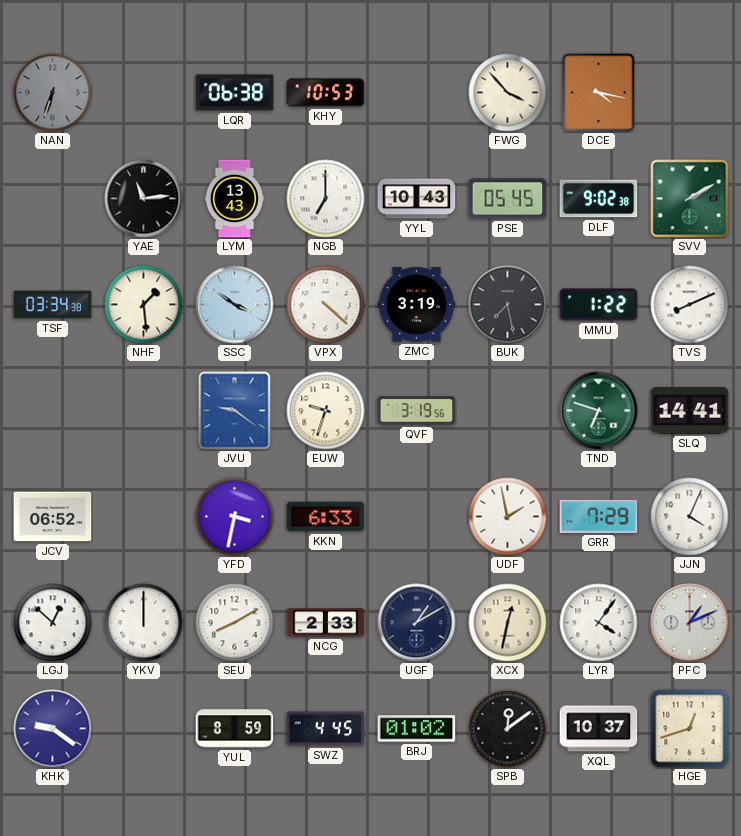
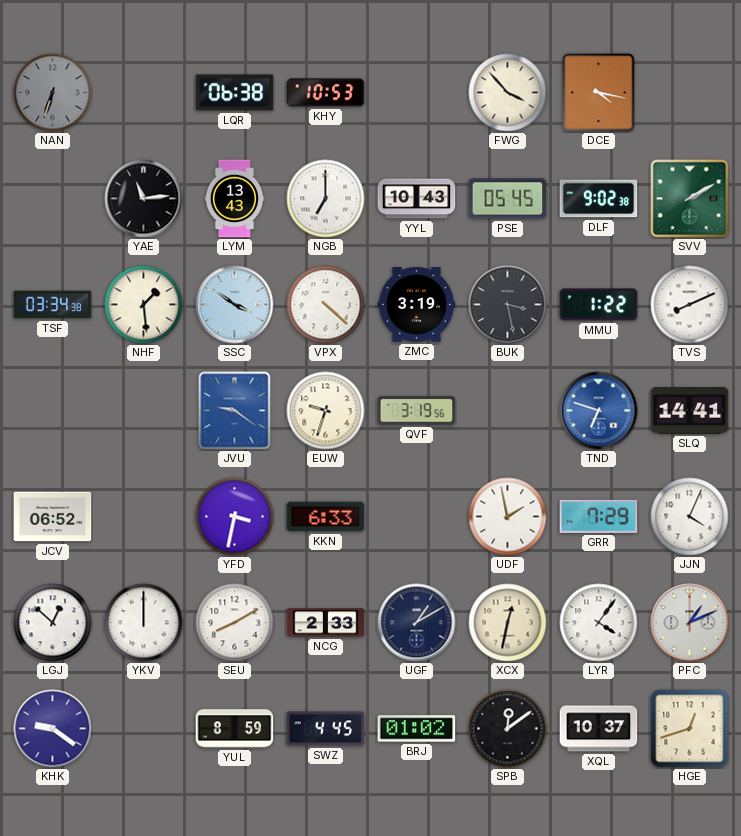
BUK: 7:28 -> 3:28 (508, 305)
TND dial: green -> blue (599, 411)
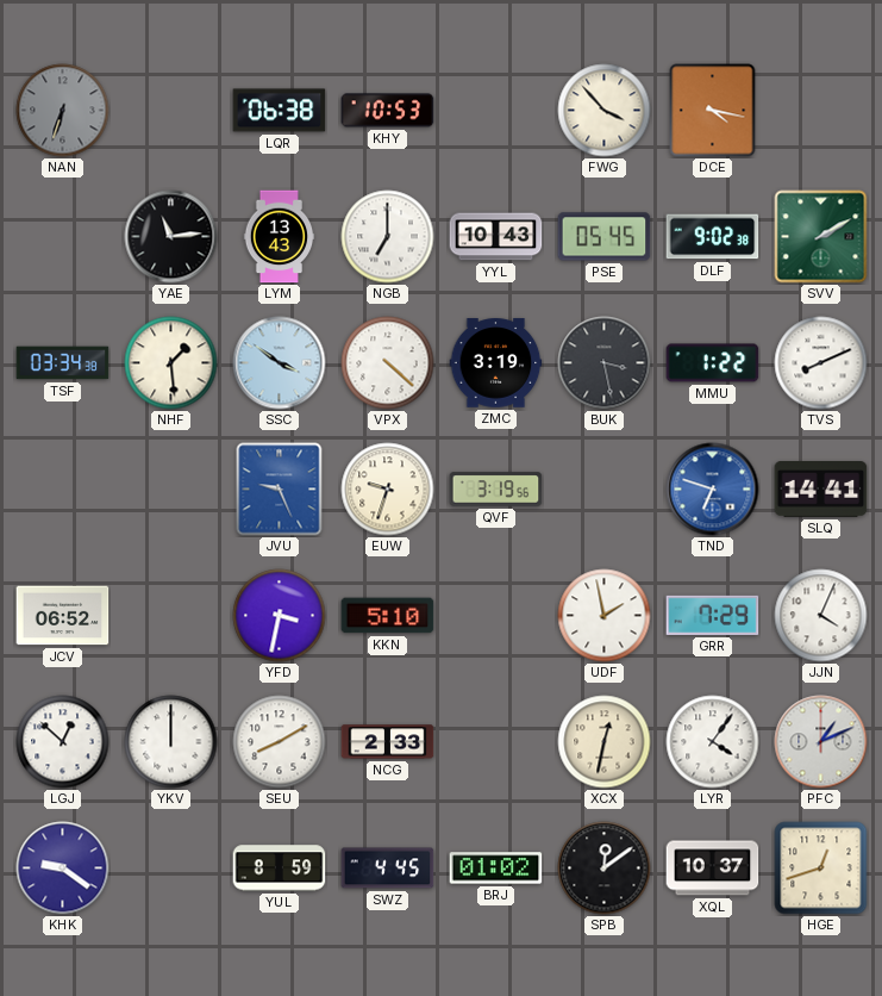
JVU: 9:21 -> 9:26 (280, 490)
KKN: 6:33 -> 5:10 (388, 616)
UGF: 1:10 -> none (417, 623)
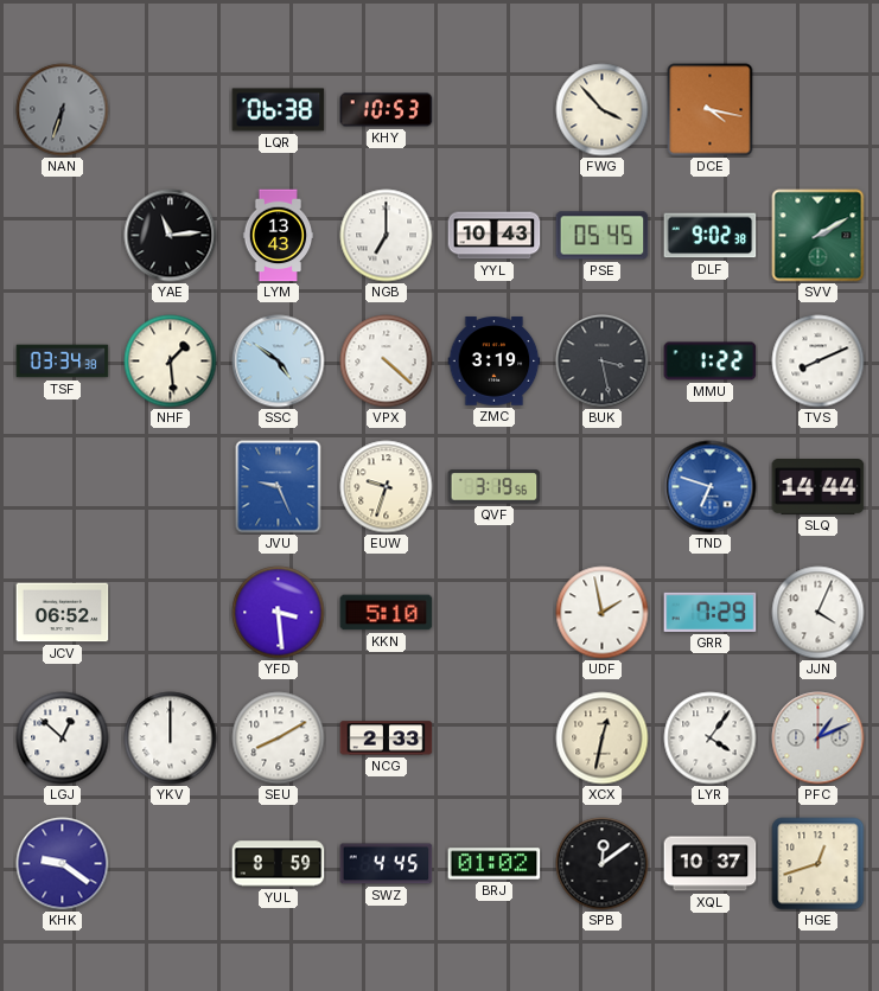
SSC: 3:51 -> 4:51 (279, 362)
SLQ: 14:41 -> 14:44 (819, 487)
YFD: 3:32 -> 3:29 (279, 613)
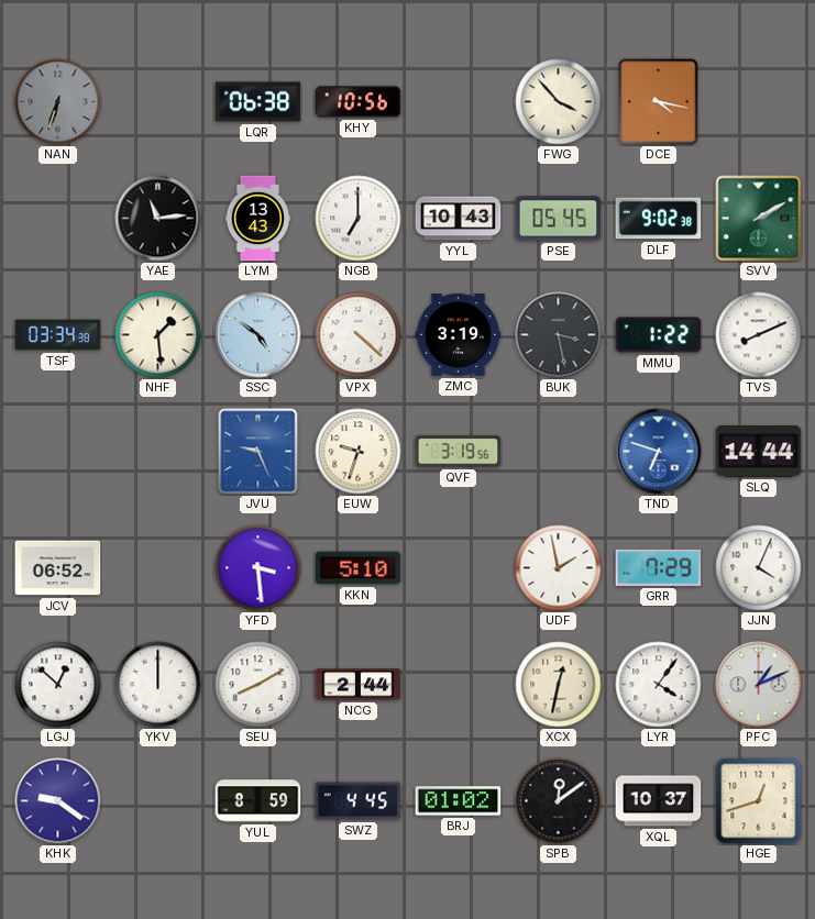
KHY: 10:53 -> 10:56 (359, 102)
NCG: 2:33 -> 2:44 (359, 685)
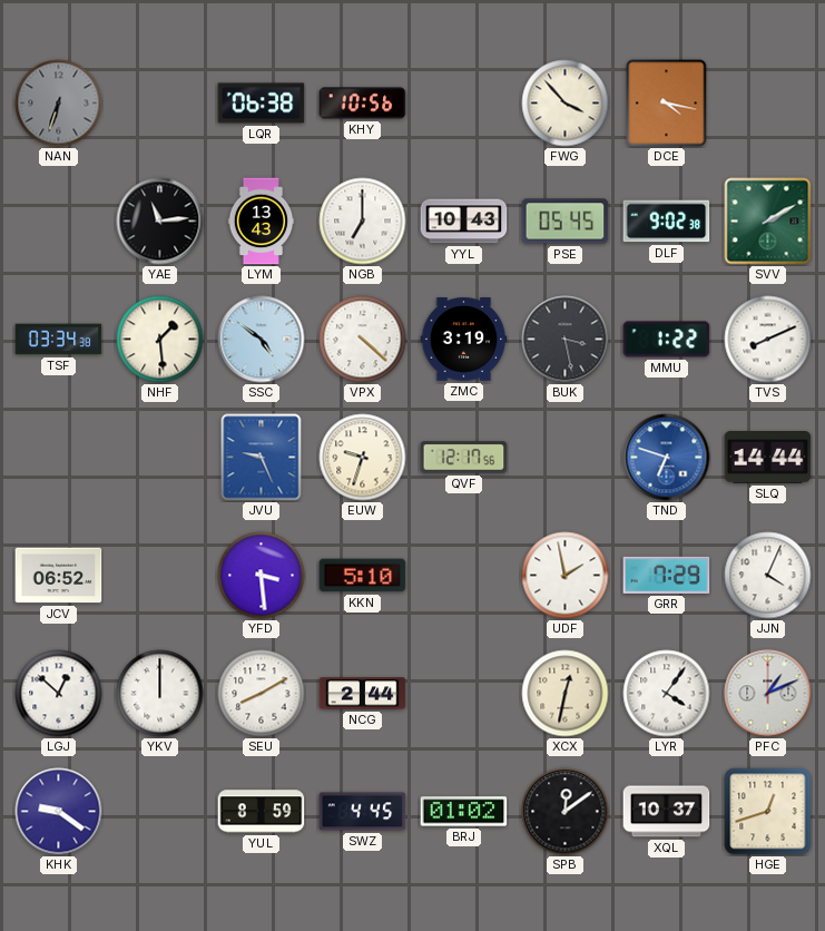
QVF: 3:19 -> 12:17 (464, 458)
